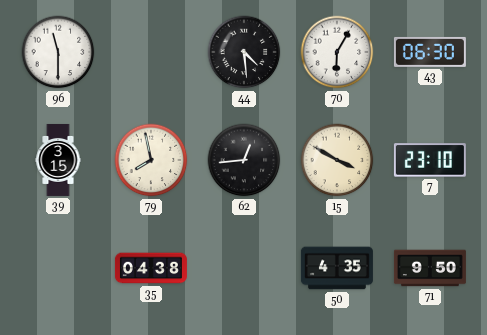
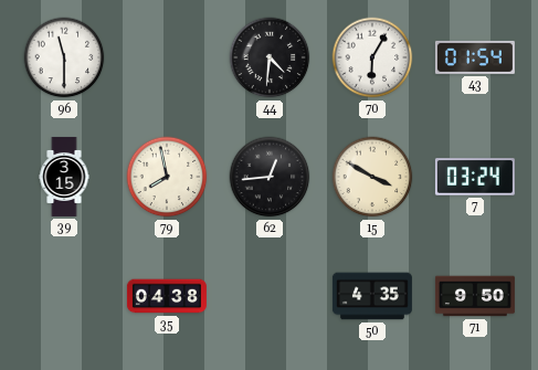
44: 4:29 -> 4:31 (270, 57)
43: 06:30 -> 01:54 (475, 57)
7: 23:10 -> 03:24 (475, 177)
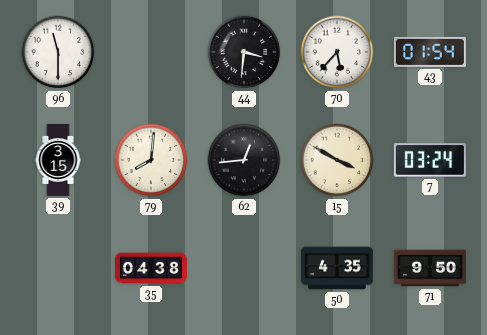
44: 4:31 -> 3:31 (244, 52)
70: 6:05 -> 5:37 (337, 52)
79: 7:58 -> 8:01 (151, 160)
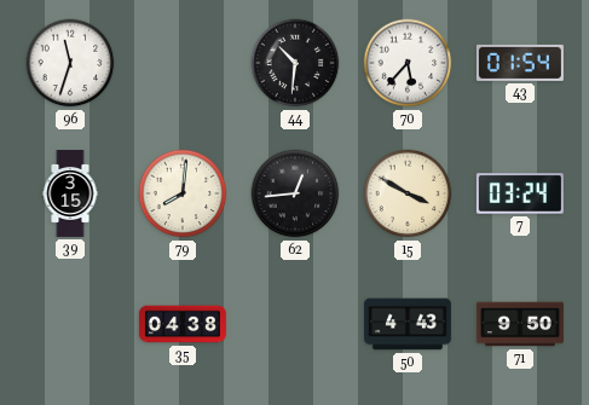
96: 11:30 -> 11:33 (70, 63)
44: 3:31 -> 10:31 (295, 63)
50: 4:35 -> 4:43 (408, 324)
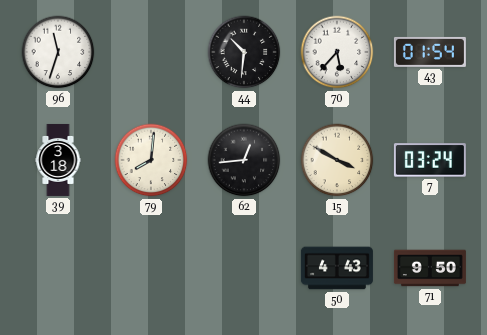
39: 3:15 -> 3:18 (58, 160)
35: 04:38 -> none (183, 324)
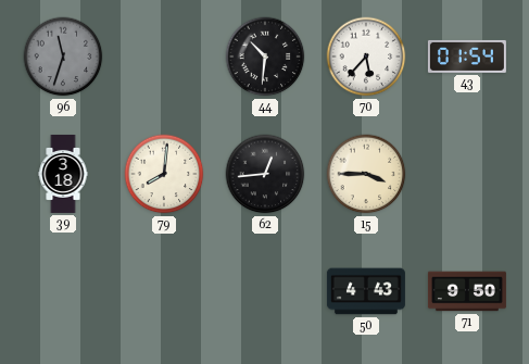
96 dial: white -> grey (63, 57)
15: 3:50 -> 3:45 (366, 174)
7: 03:24 -> none (430, 160)
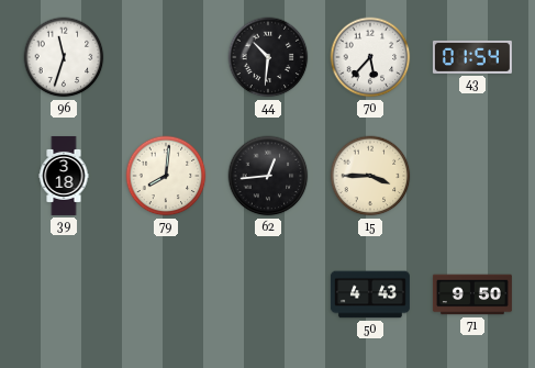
96 dial: grey -> white (64, 57)
